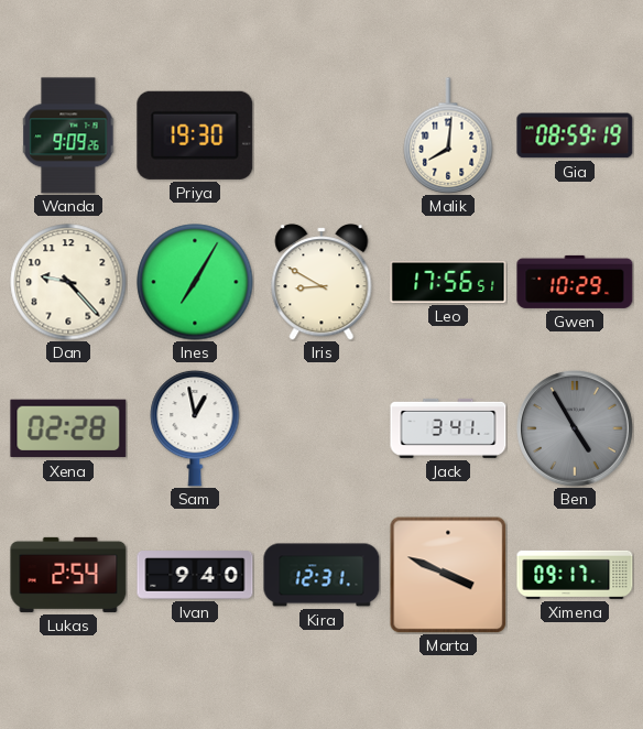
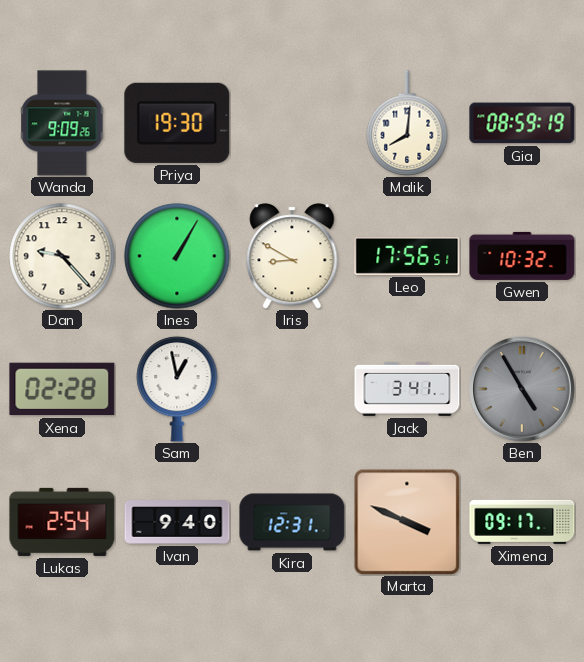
Ines: 7:05 -> 1:05 (177, 256)
Gwen: 10:29 -> 10:32 (522, 256)
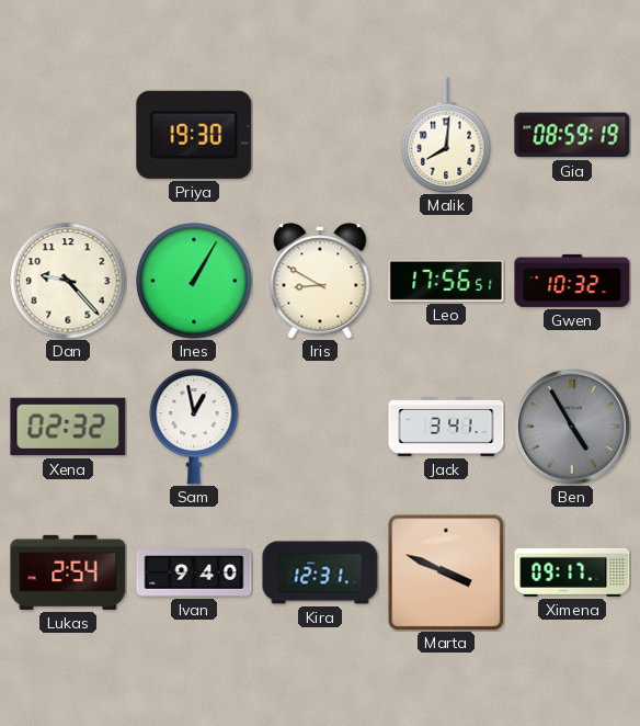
Wanda: 9:09 -> none (62, 123)
Xena: 02:28 -> 02:32 (68, 427)
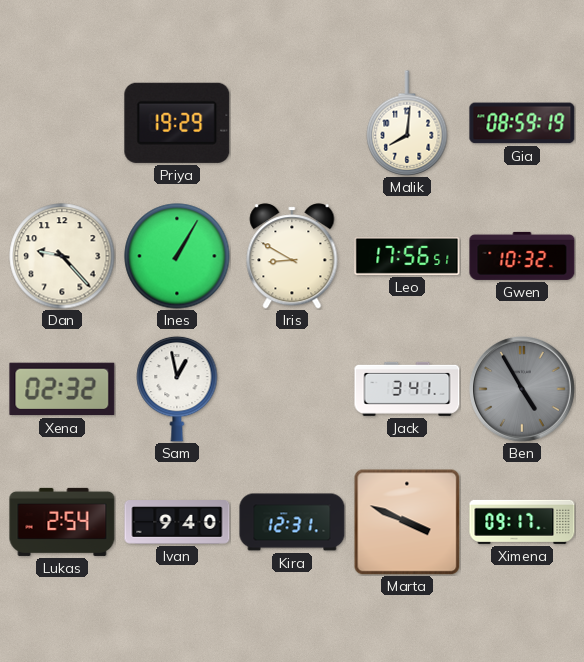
Priya: 19:30 -> 19:29 (177, 123)
